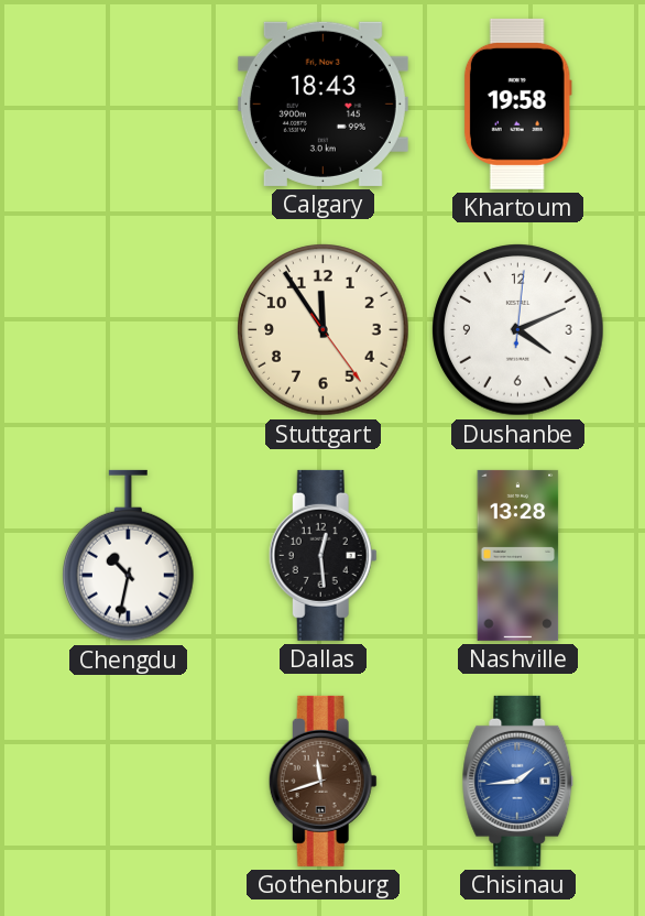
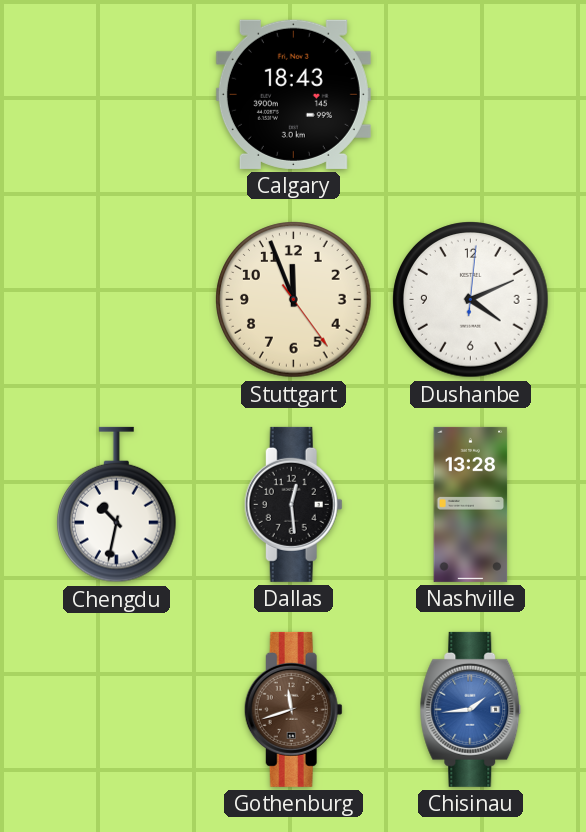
Khartoum: 19:58 -> none (517, 103)
Stuttgart: 11:54 -> 11:56 (294, 300)
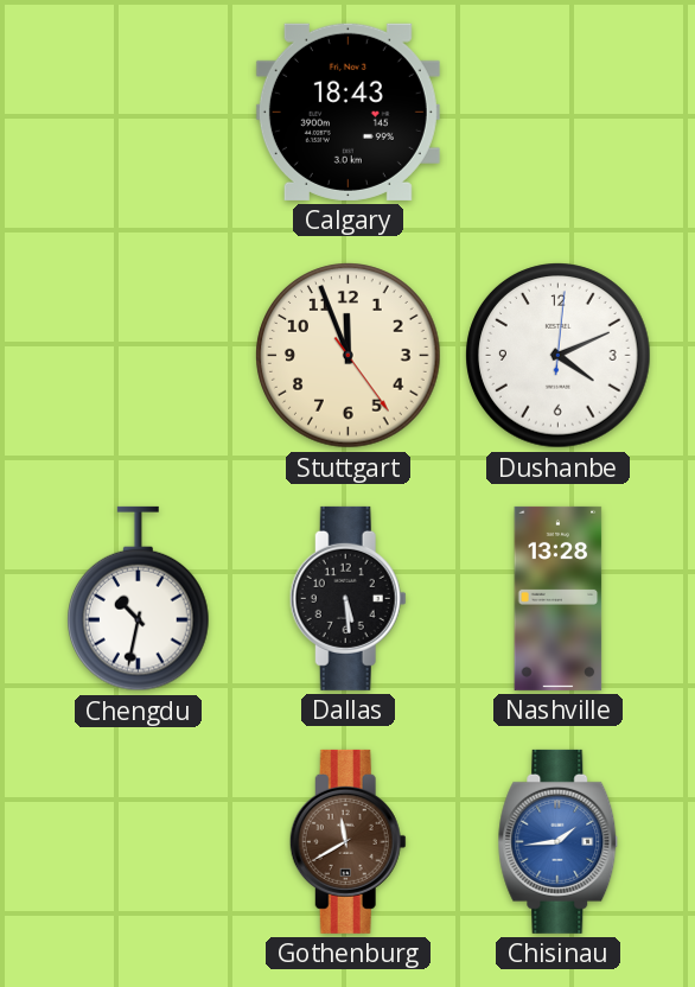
Dallas: 12:29 -> 5:29 (347, 598)
Gothenburg: 11:42 -> 11:40 (347, 841)
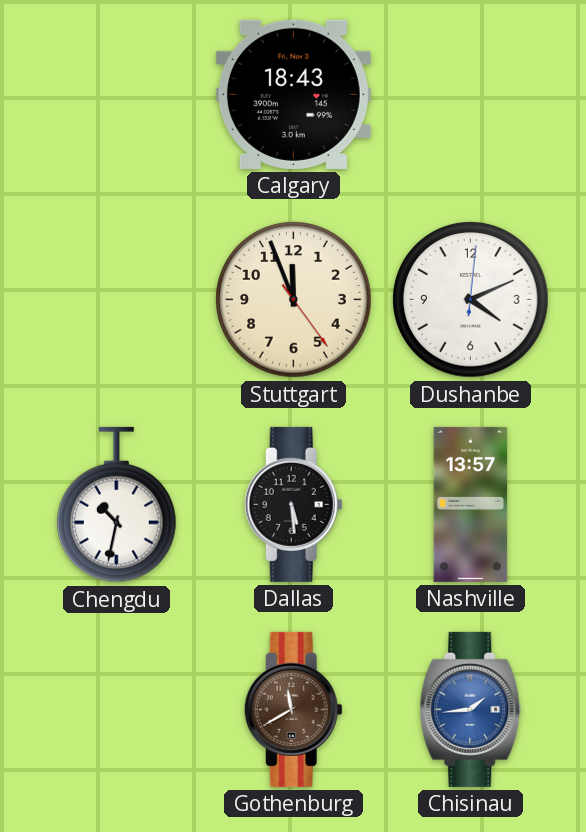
Nashville: 13:28 -> 13:57 (471, 504)
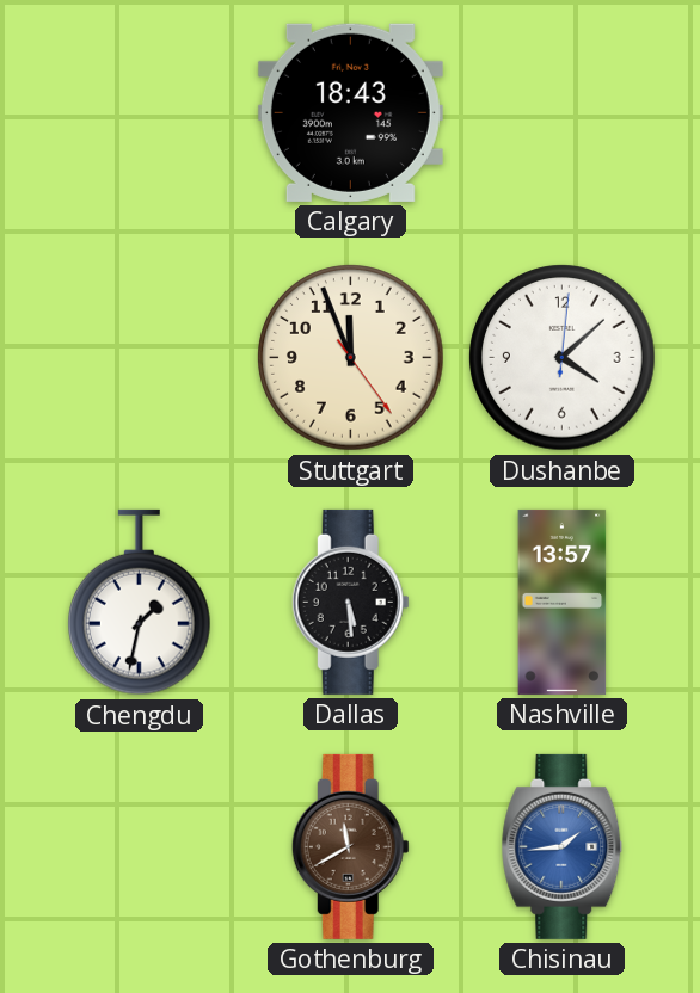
Dushanbe: 4:11 -> 4:08 (563, 358)
Chengdu: 10:32 -> 1:32 (140, 603)
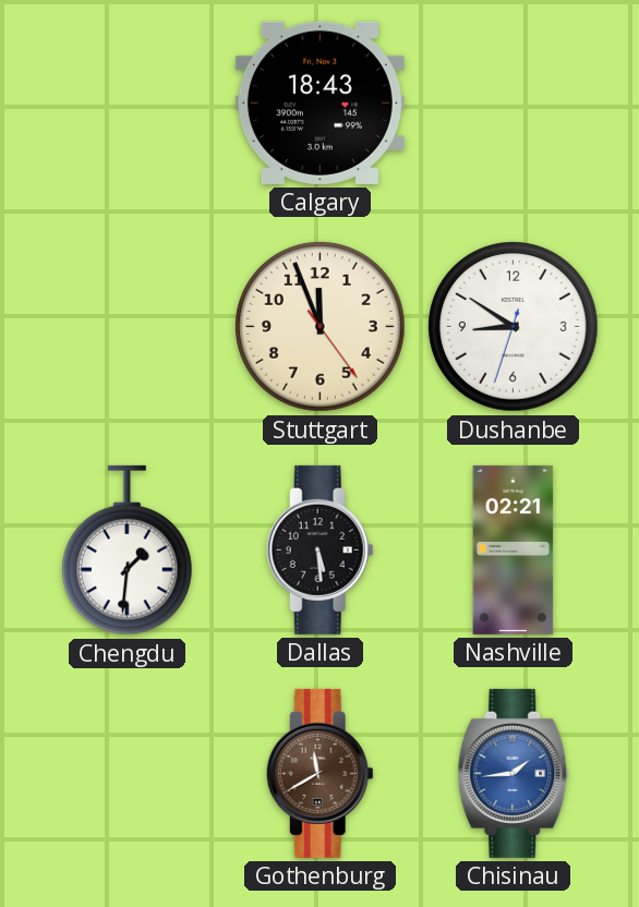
Dushanbe: 4:08 -> 8:50 (514, 327)
Chengdu: 1:32 -> 1:31 (128, 551)
Nashville: 13:57 -> 02:21 (514, 549)
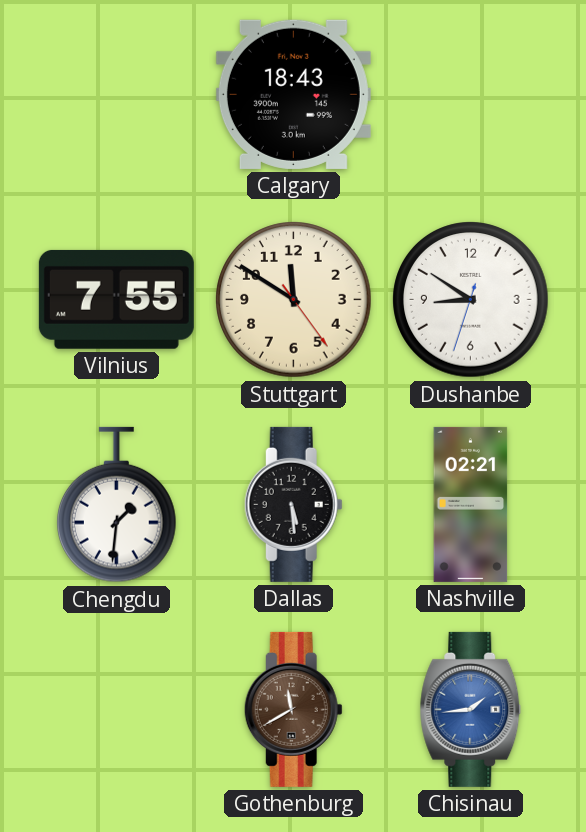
Vilnius: none -> 7:55 (116, 299)
Stuttgart: 11:56 -> 11:50 (294, 300)
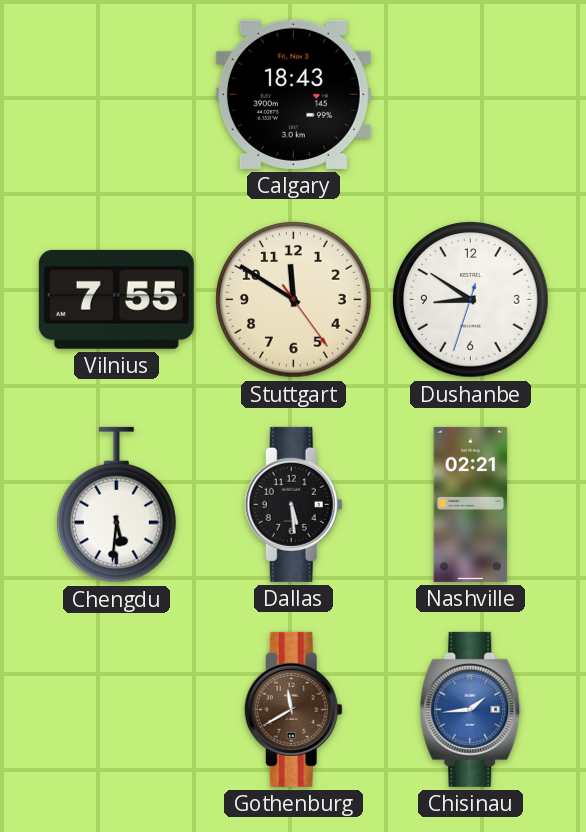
Chengdu: 1:31 -> 5:31 (117, 505)
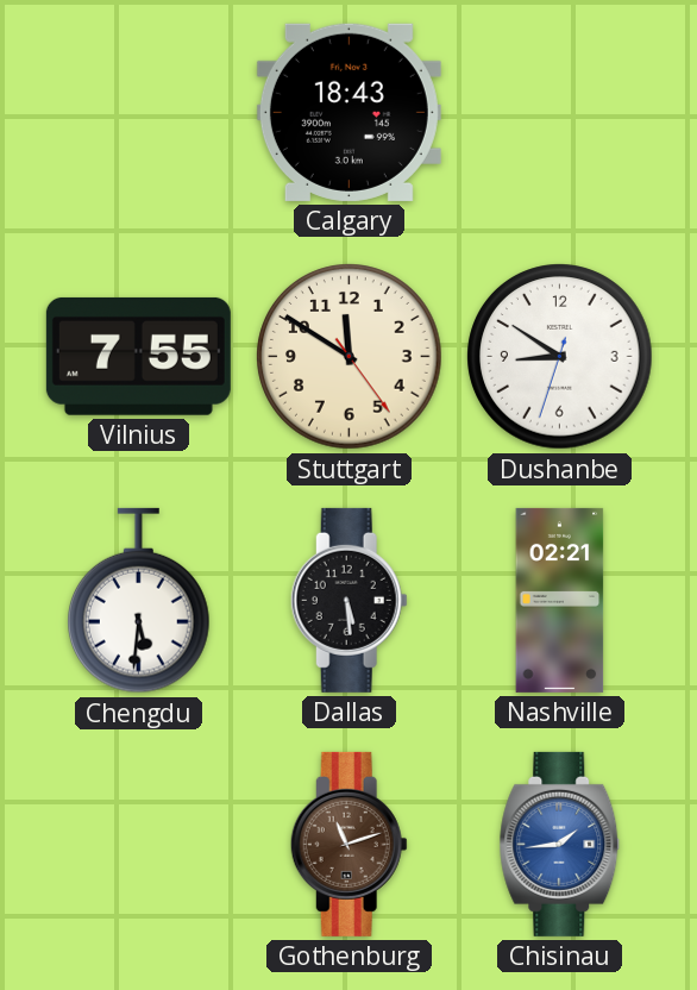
Gothenburg: 11:40 -> 11:12 (348, 844)
